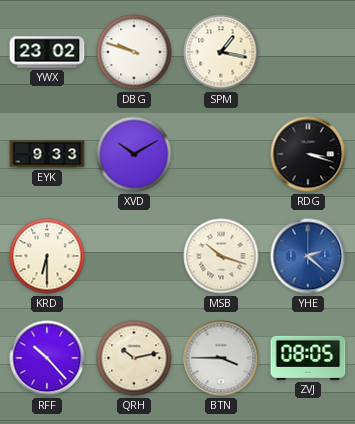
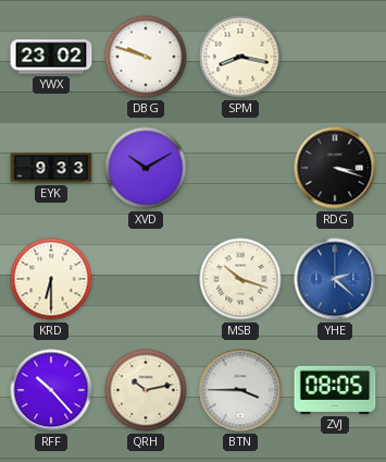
SPM: 1:17 -> 8:17 (240, 57)
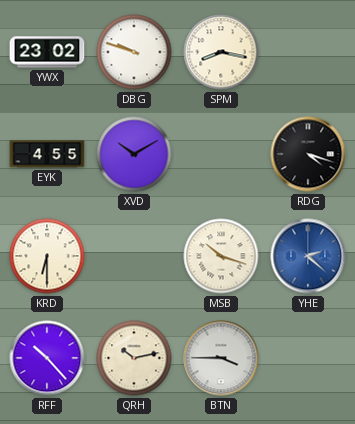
EYK: 9:33 -> 4:55 (47, 154)
RDG: 3:18 -> 4:18 (308, 154)
ZVJ: 08:05 -> none (335, 390)
